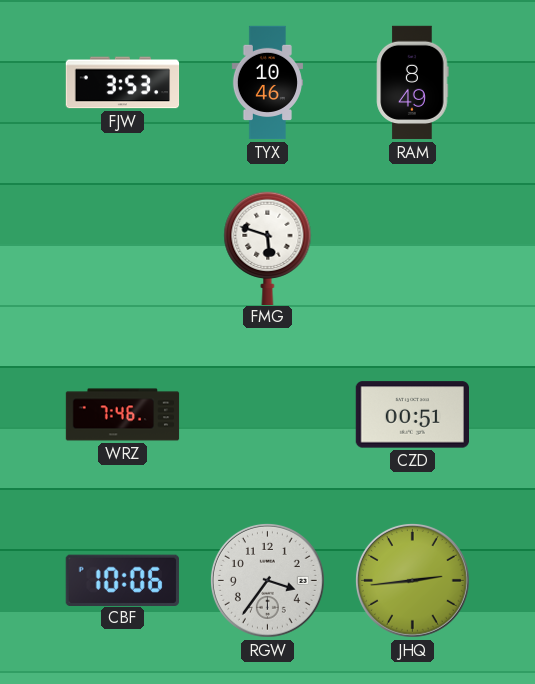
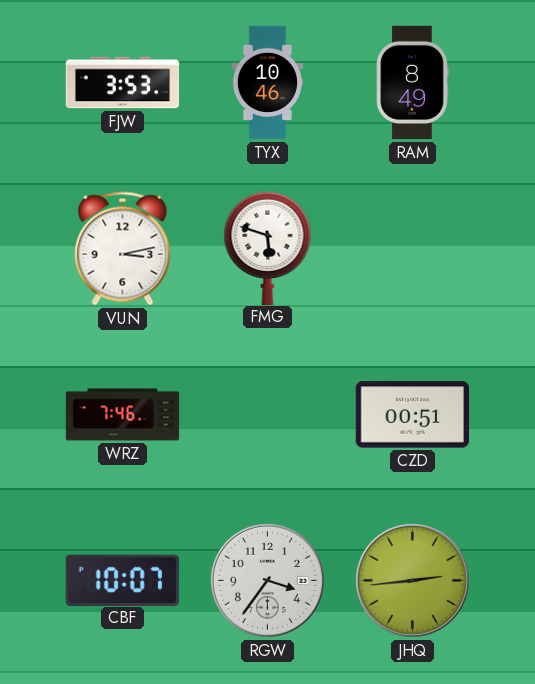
VUN: none -> 3:13 (123, 249)
CBF: 10:06 -> 10:07 (122, 580)
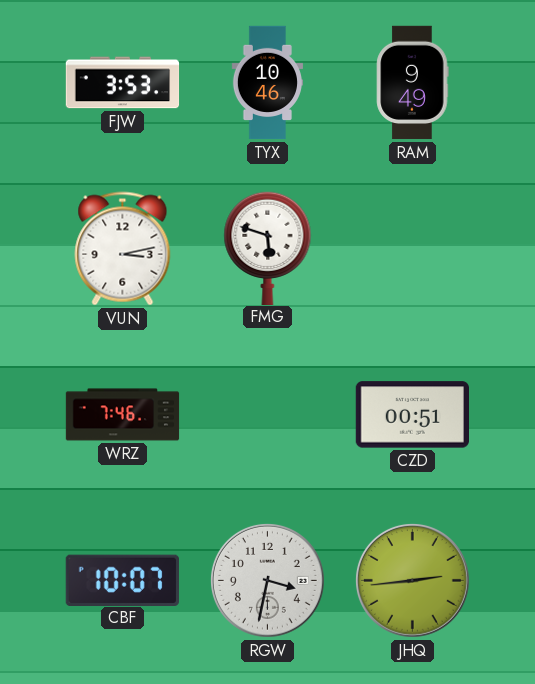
RAM: 8:49 -> 9:49 (413, 83)
RGW: 3:36 -> 3:32 (267, 580)
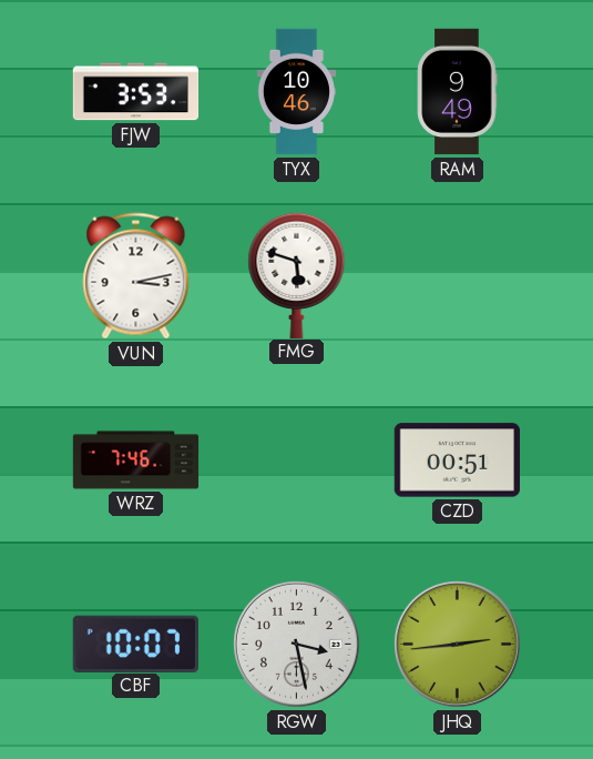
RGW: 3:32 -> 3:28 (296, 644)
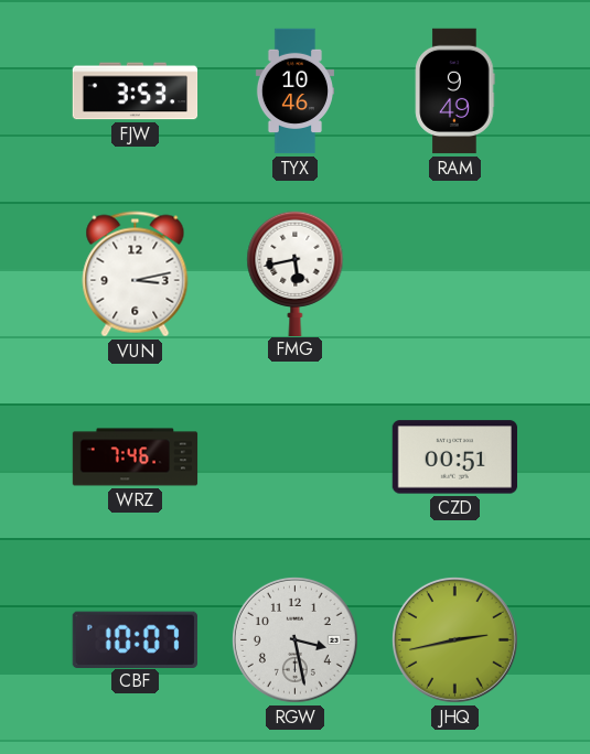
FMG: 5:48 -> 5:43 (296, 273)
JHQ: 2:44 -> 2:43 (454, 639)
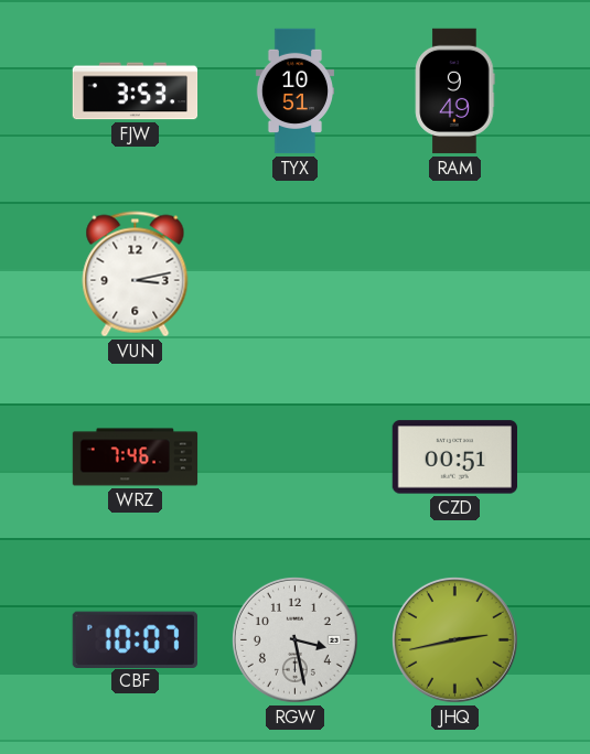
TYX: 10:46 -> 10:51 (294, 91)
FMG: 5:43 -> none (296, 273)
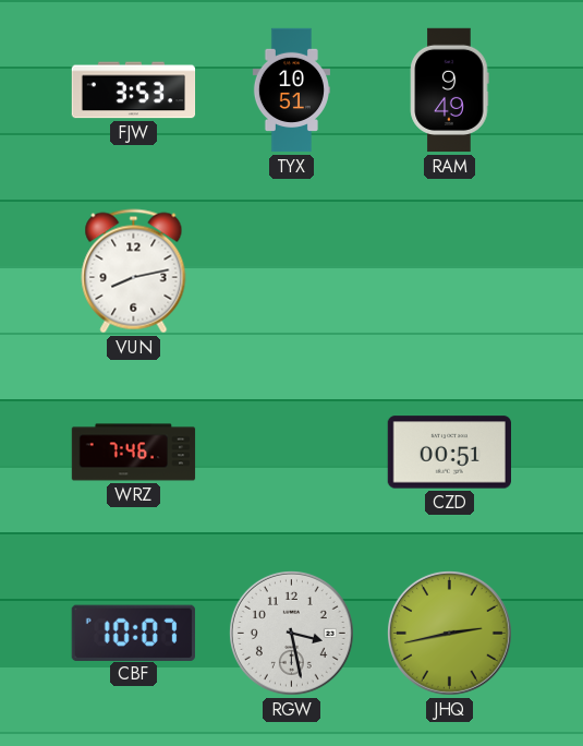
VUN: 3:13 -> 8:13 (134, 272)
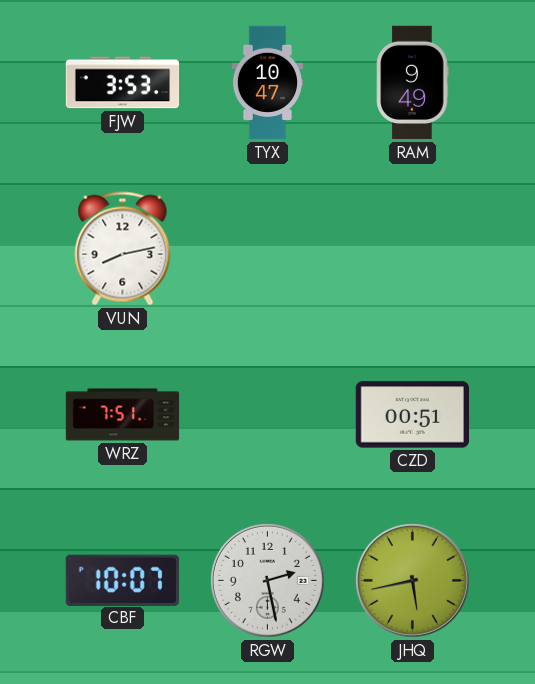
TYX: 10:51 -> 10:47 (267, 83)
WRZ: 7:46 -> 7:51 (123, 415)
RGW: 3:28 -> 2:28 (267, 580)
JHQ: 2:43 -> 5:43 (412, 580)
